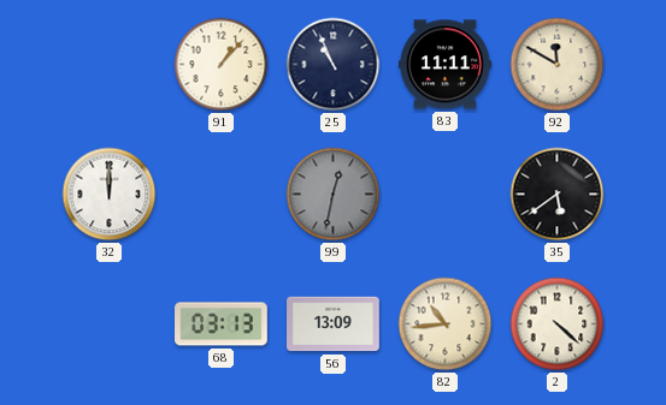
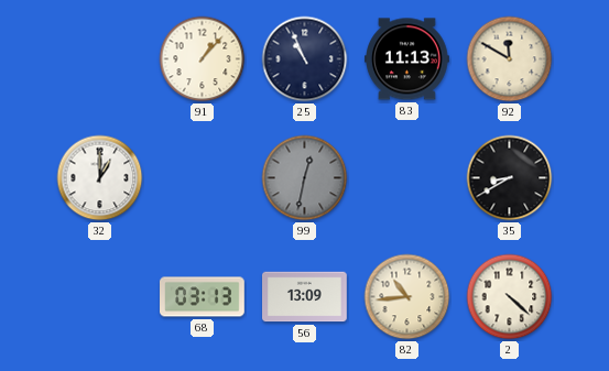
83: 11:11 -> 11:13 (407, 59)
32: 12:00 -> 1:00 (100, 178)
35: 5:39 -> 8:40 (510, 178)
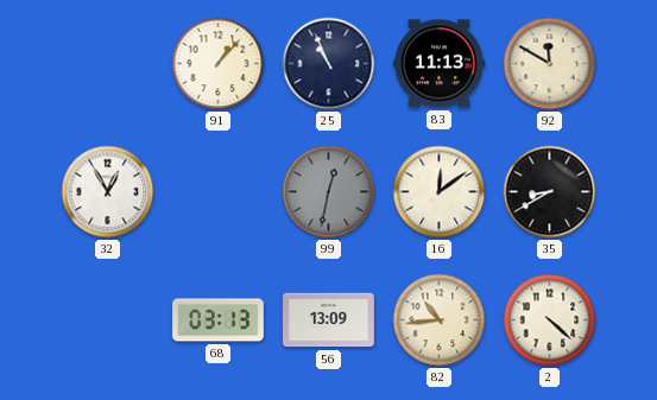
32: 1:00 -> 12:55 (108, 192)
16: none -> 12:09 (440, 192)
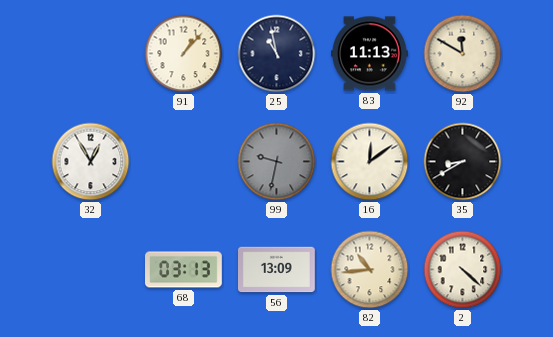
25: 10:56 -> 10:58 (277, 54)
99: 12:32 -> 9:32 (277, 162)
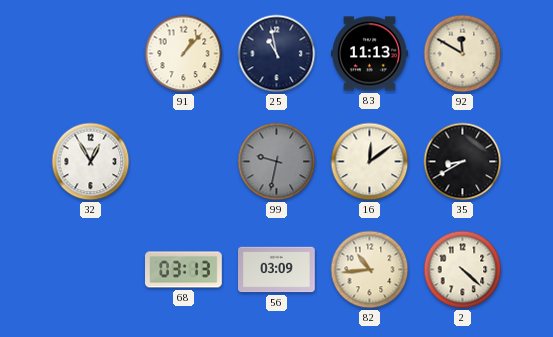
56: 13:09 -> 03:09 (277, 270)
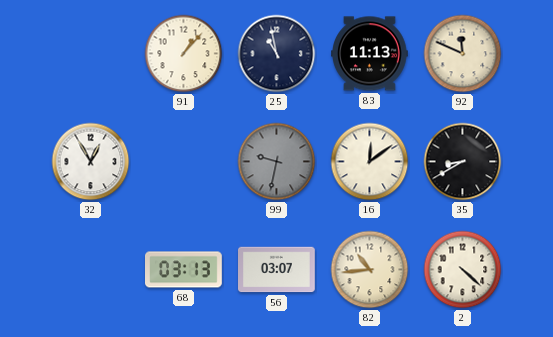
92: 11:50 -> 11:49 (463, 54)
56: 03:09 -> 03:07 (277, 270)
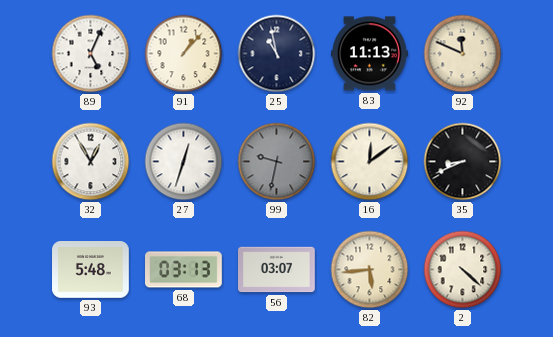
89: none -> 5:04 (91, 54)
27: none -> 12:33 (184, 162)
35: 8:40 -> 8:41 (463, 162)
93: none -> 5:48 (91, 270)
82: 10:44 -> 5:44 (370, 270)
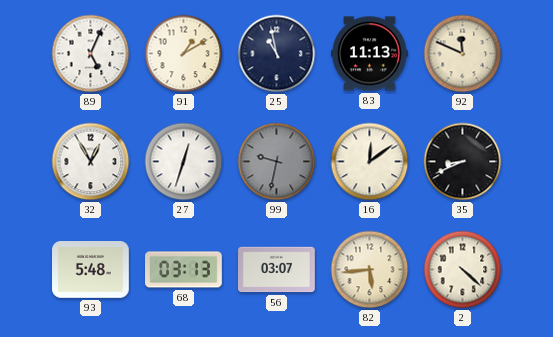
91: 1:07 -> 1:10 (184, 54)
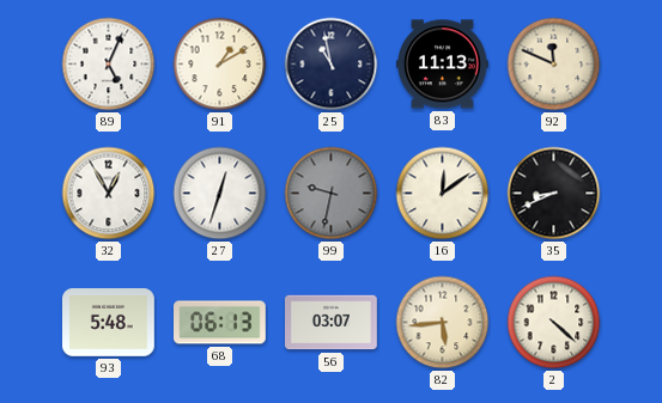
68: 03:13 -> 06:13 (220, 323)
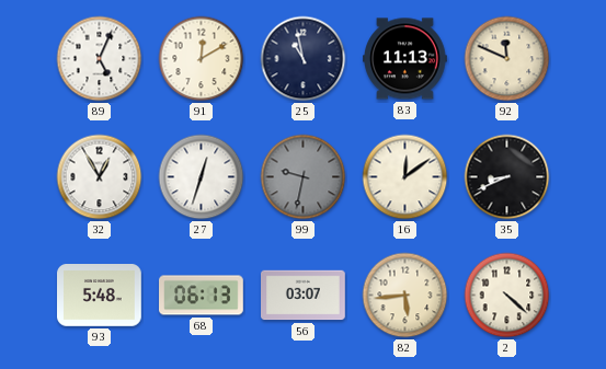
91: 1:10 -> 12:10 (202, 59)
